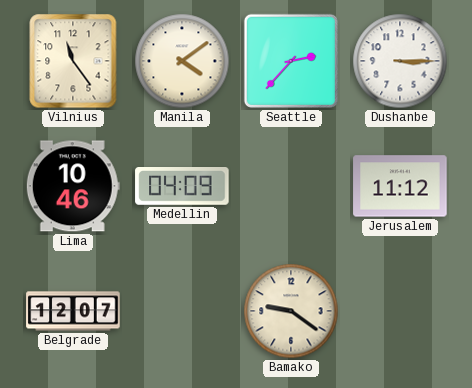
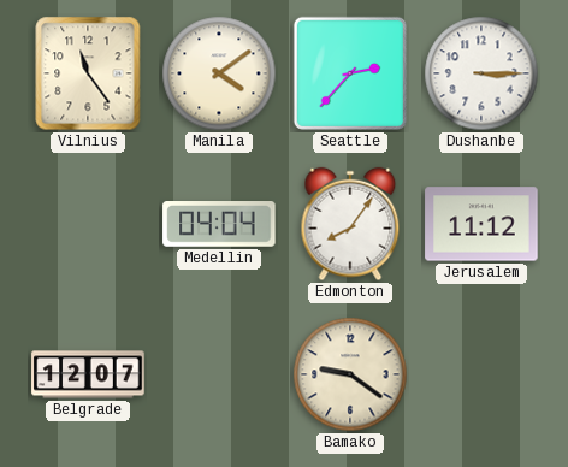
Lima: 10:46 -> none (73, 186)
Medellin: 04:09 -> 04:04 (219, 225)
Edmonton: none -> 8:06 (350, 224)
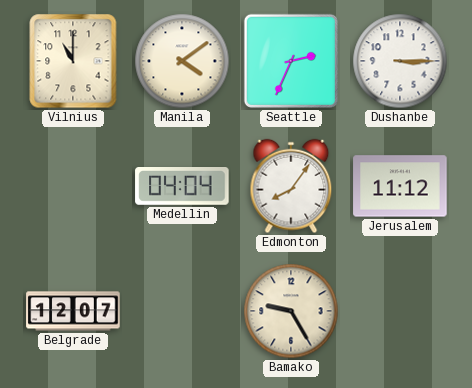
Vilnius: 11:24 -> 11:00 (73, 61)
Seattle: 2:37 -> 2:34 (291, 61)
Bamako: 9:21 -> 9:25 (291, 311)
